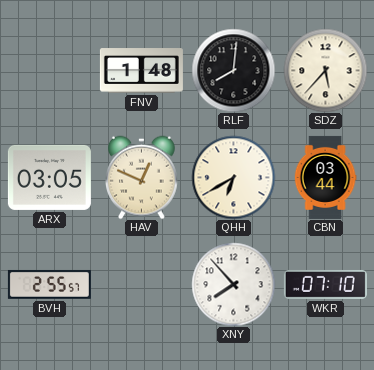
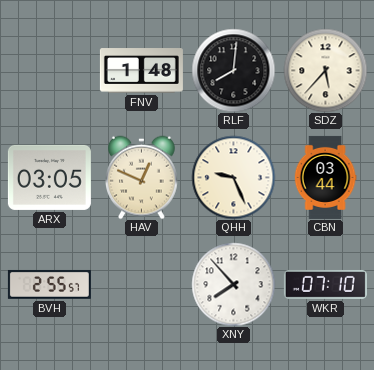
QHH: 6:40 -> 9:26 (233, 177)
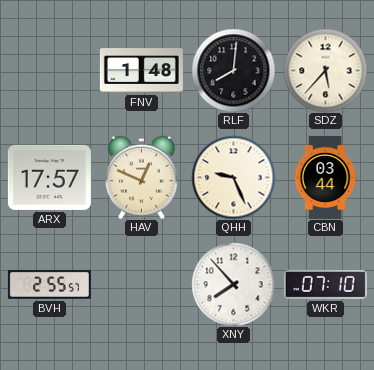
ARX: 03:05 -> 17:57 (49, 177)
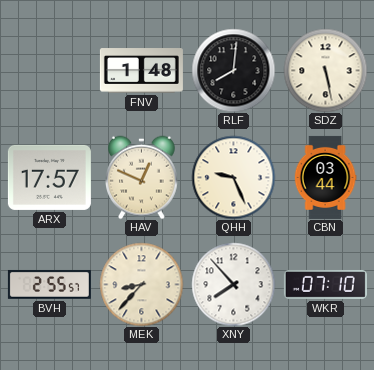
SDZ: 5:37 -> 5:28 (325, 70)
MEK: none -> 8:37 (141, 284)
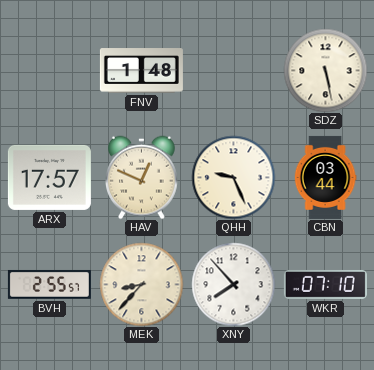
RLF: 8:01 -> none (233, 70)
